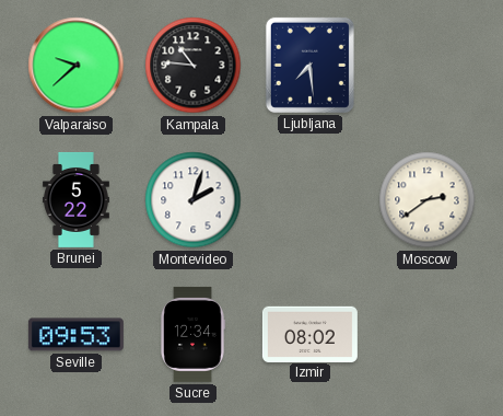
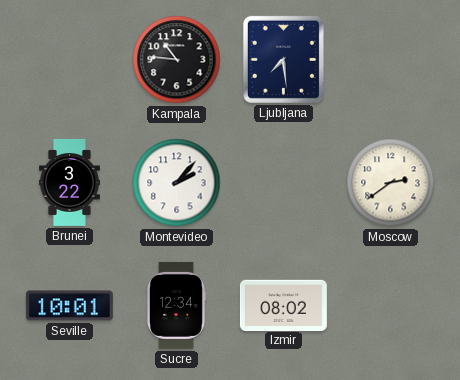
Valparaiso: 9:38 -> none (77, 66)
Brunei: 5:22 -> 3:22 (69, 182)
Montevideo: 2:03 -> 2:07 (177, 183)
Seville: 09:53 -> 10:01 (69, 306)
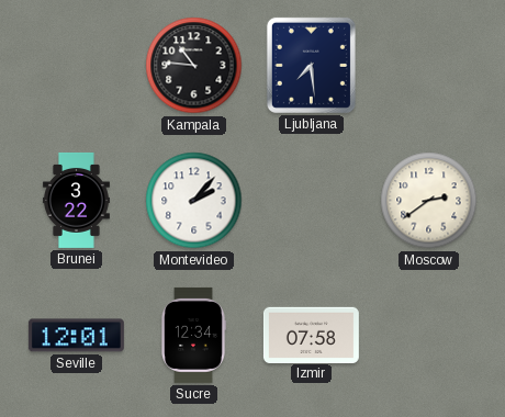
Seville: 10:01 -> 12:01 (76, 336)
Izmir: 08:02 -> 07:58 (311, 335)
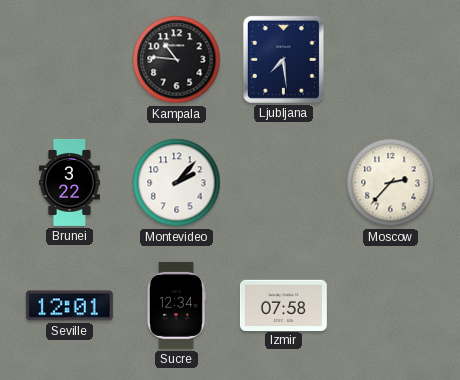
Moscow: 2:39 -> 2:37 (391, 183)
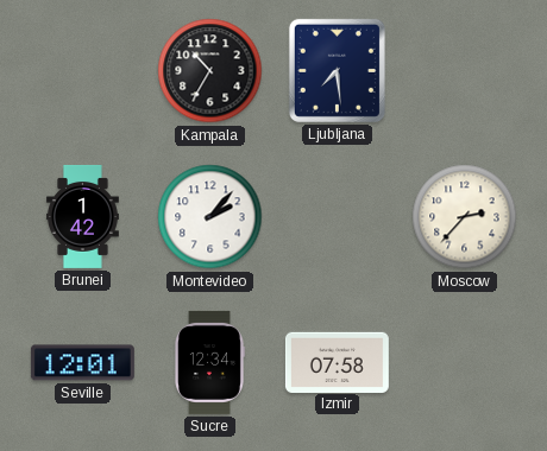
Kampala: 10:46 -> 10:35 (210, 71)
Brunei: 3:22 -> 1:42 (82, 216)
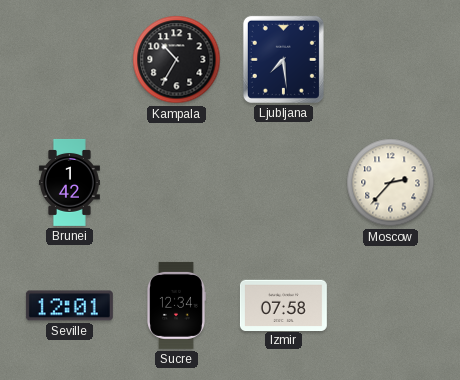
Montevideo: 2:07 -> none (210, 217)
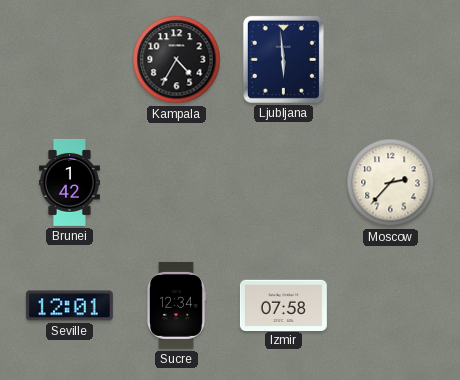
Kampala: 10:35 -> 4:35 (177, 60)
Ljubljana: 7:29 -> 5:59 (283, 59)
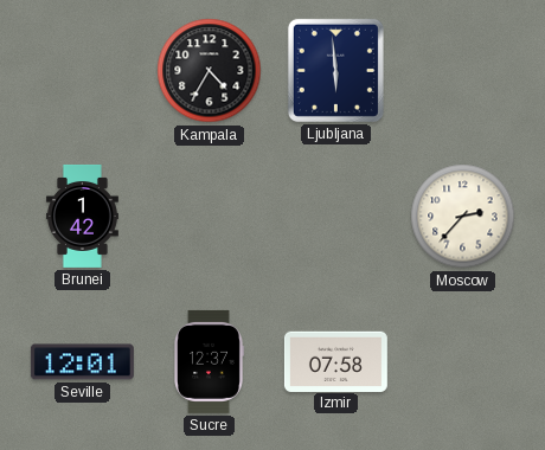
Sucre: 12:34 -> 12:37 (210, 361)
